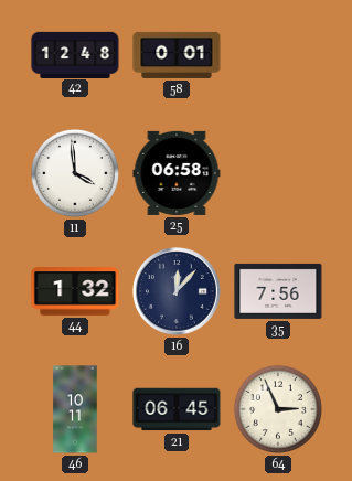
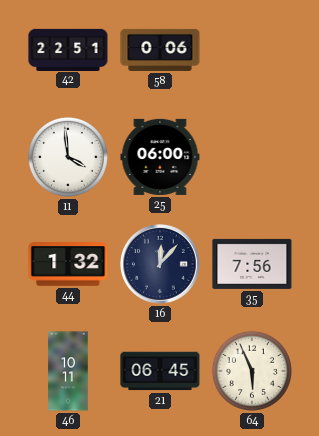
42: 12:48 -> 22:51 (68, 49)
58: 0:01 -> 0:06 (160, 50)
25: 06:58 -> 06:00 (160, 157)
64: 2:56 -> 5:56 (252, 371)
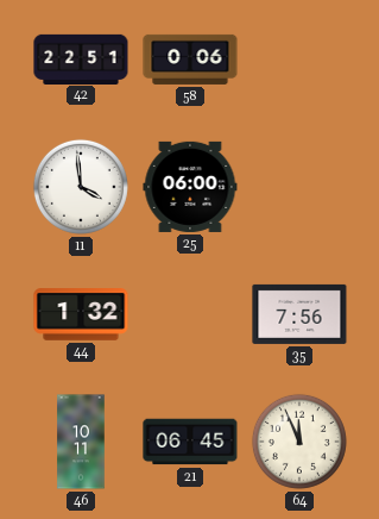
16: 12:07 -> none (160, 264)
64: 5:56 -> 11:56 (299, 442)
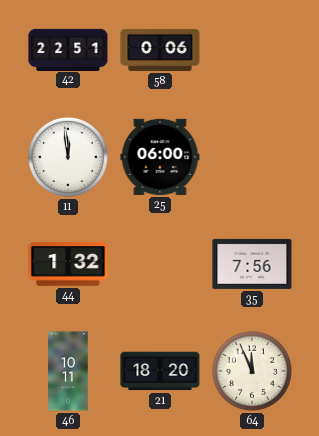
11: 3:59 -> 11:59 (68, 157)
21: 06:45 -> 18:20 (160, 371)
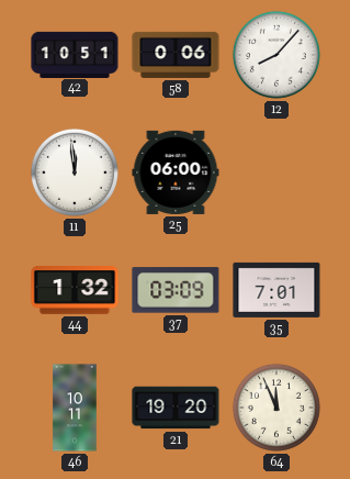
42: 22:51 -> 10:51 (75, 54)
12: none -> 8:07 (276, 55)
37: none -> 03:09 (176, 290)
35: 7:56 -> 7:01 (276, 290)
21: 18:20 -> 19:20 (176, 408)
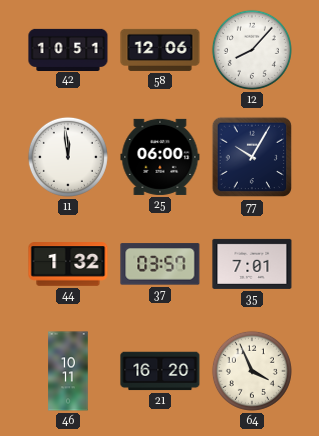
58: 0:06 -> 12:06 (160, 50)
77: none -> 10:05 (252, 157)
37: 03:09 -> 03:57 (160, 264)
21: 19:20 -> 16:20 (160, 371)
64: 11:56 -> 3:56 (252, 371)
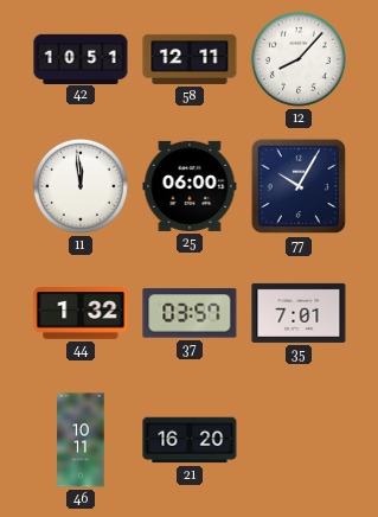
58: 12:06 -> 12:11 (190, 59)
64: 3:56 -> none (252, 371)
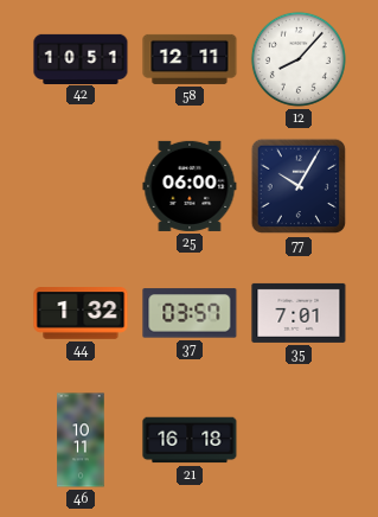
11: 11:59 -> none (81, 186)
21: 16:20 -> 16:18 (190, 440)
